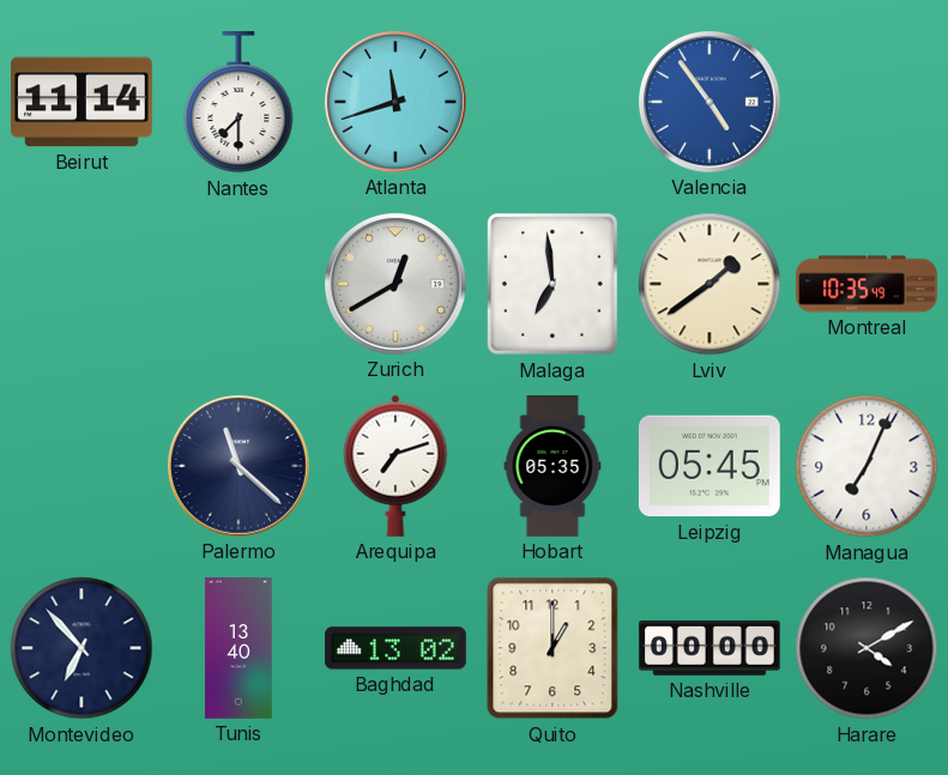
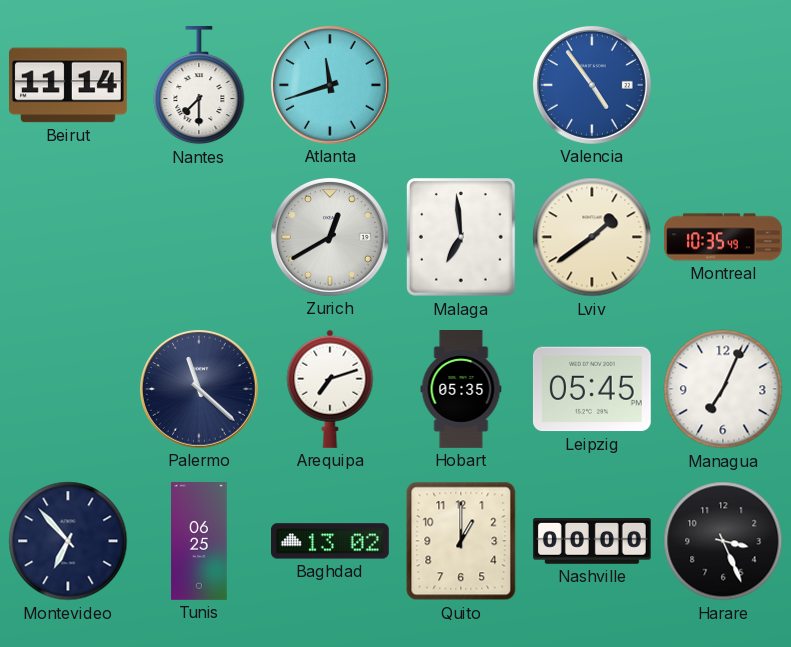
Tunis: 13:40 -> 06:25 (199, 542)
Harare: 4:10 -> 3:26 (723, 541)
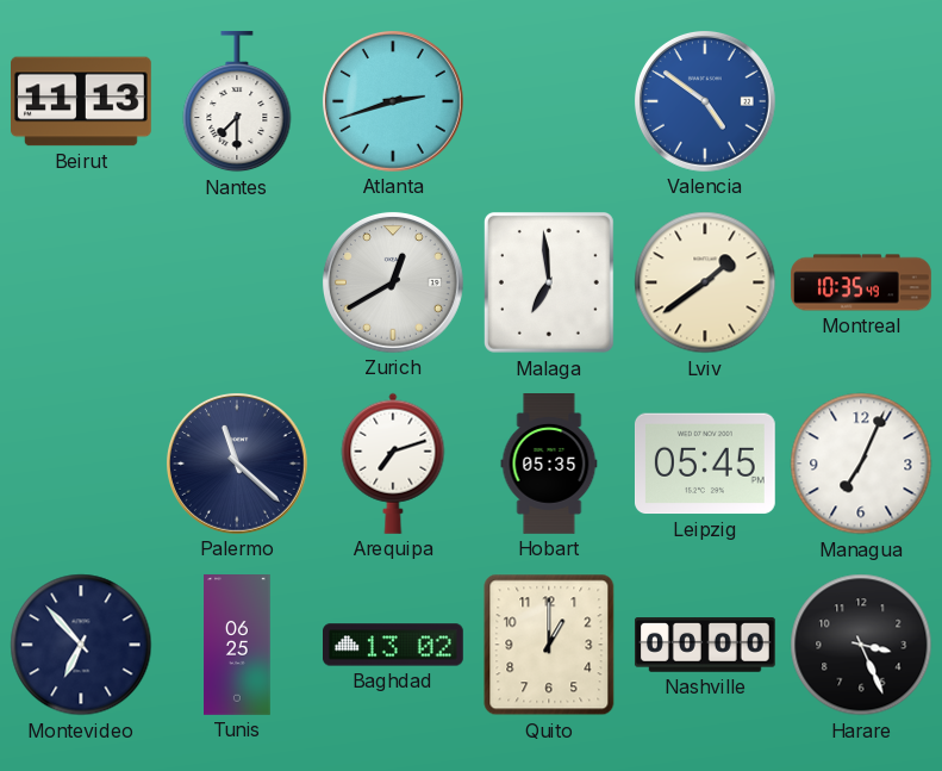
Beirut: 11:14 -> 11:13 (82, 101)
Atlanta: 11:42 -> 2:42 (393, 101)
Valencia: 4:54 -> 4:51 (705, 101)
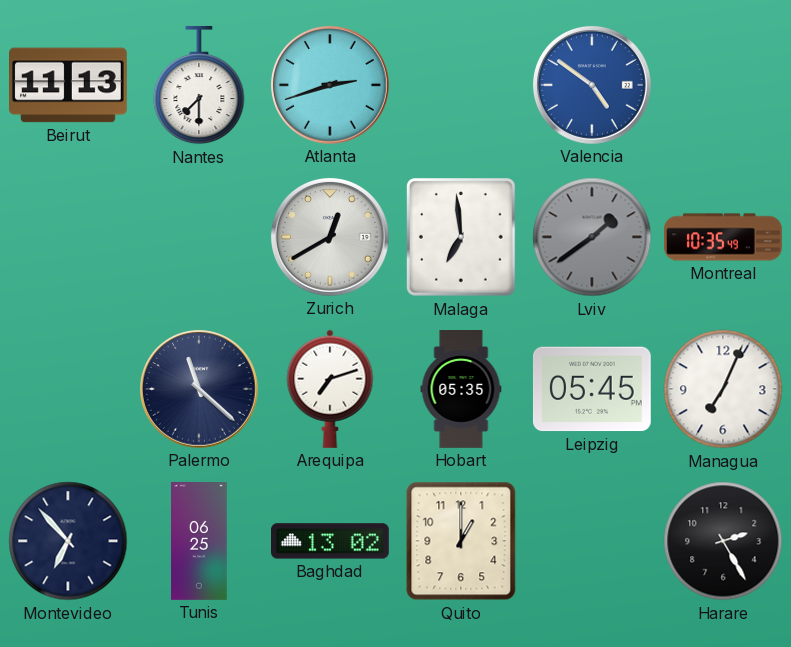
Lviv dial: cream -> grey (592, 237)
Nashville: 00:00 -> none (705, 646)
Harare: 3:26 -> 2:25 (723, 541)
